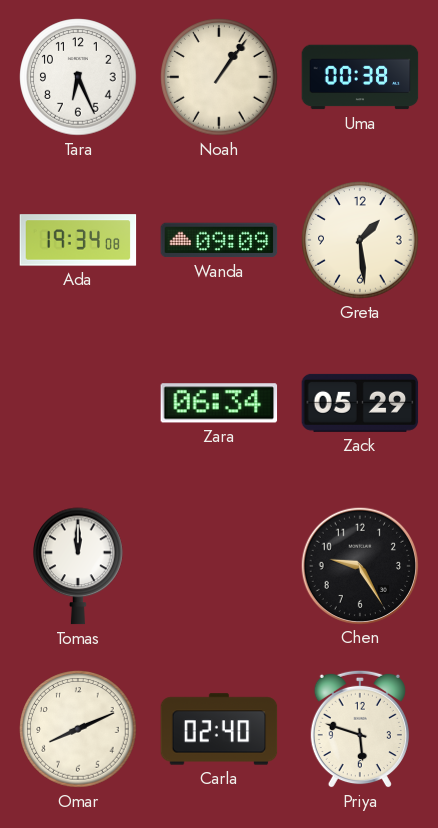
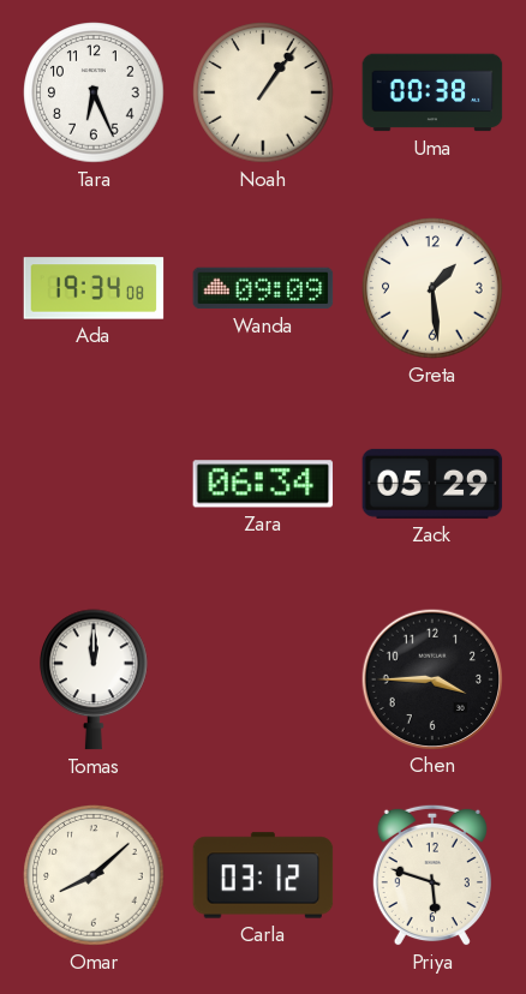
Chen: 9:25 -> 3:45 (431, 678)
Omar: 8:11 -> 8:08 (94, 875)
Carla: 02:40 -> 03:12 (263, 875)
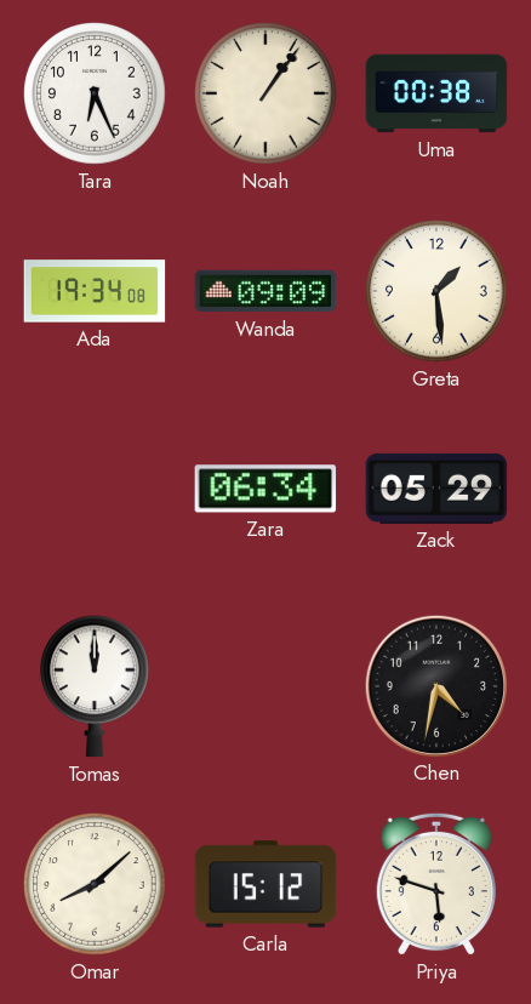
Chen: 3:45 -> 4:32 (435, 685)
Carla: 03:12 -> 15:12 (265, 884)
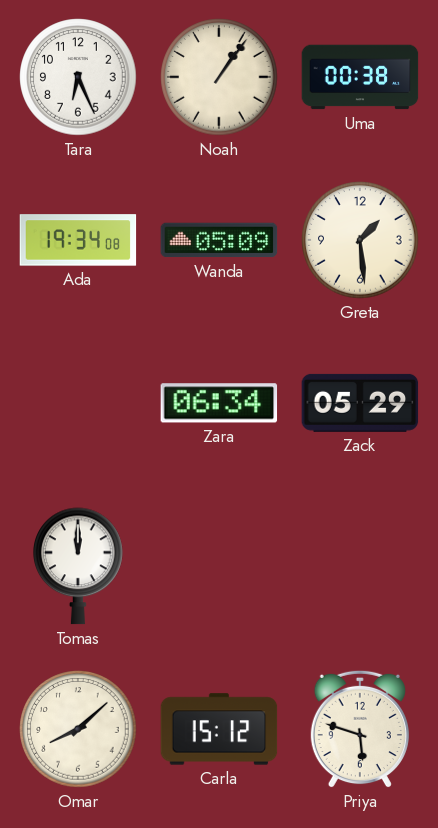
Wanda: 09:09 -> 05:09 (219, 240)
Chen: 4:32 -> none (435, 685)
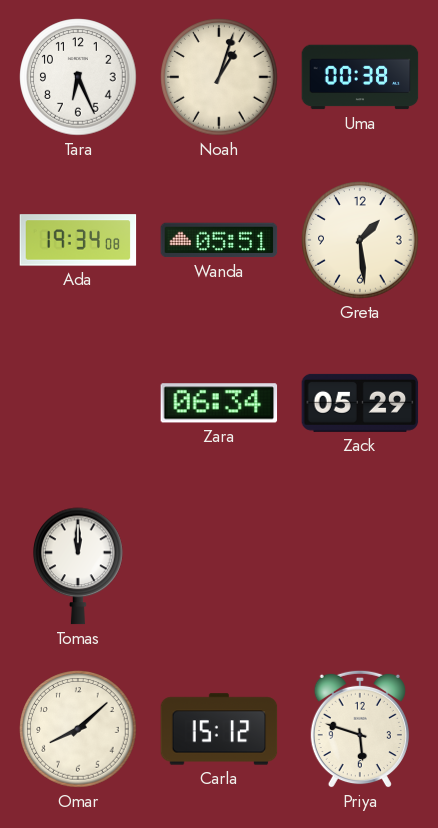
Noah: 1:06 -> 1:03 (219, 77)
Wanda: 05:09 -> 05:51 (219, 240)
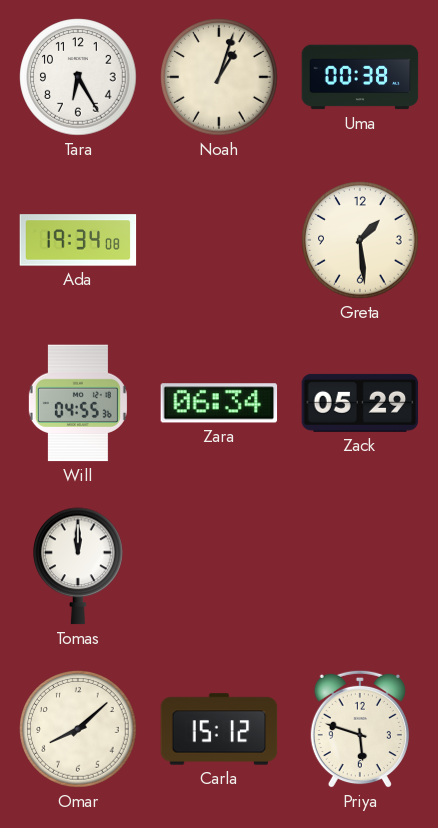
Tara: 6:26 -> 6:25 (78, 77)
Wanda: 05:51 -> none (219, 240)
Will: none -> 04:55 (78, 403)
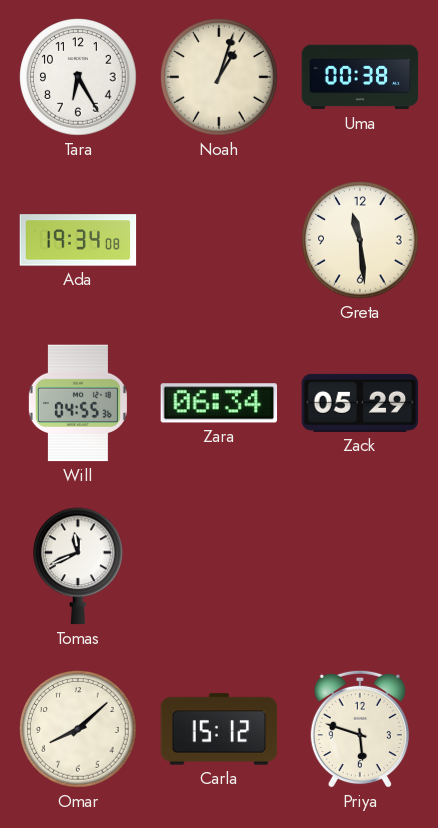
Greta: 1:29 -> 11:29 (360, 240)
Tomas: 12:00 -> 11:41 (79, 566)
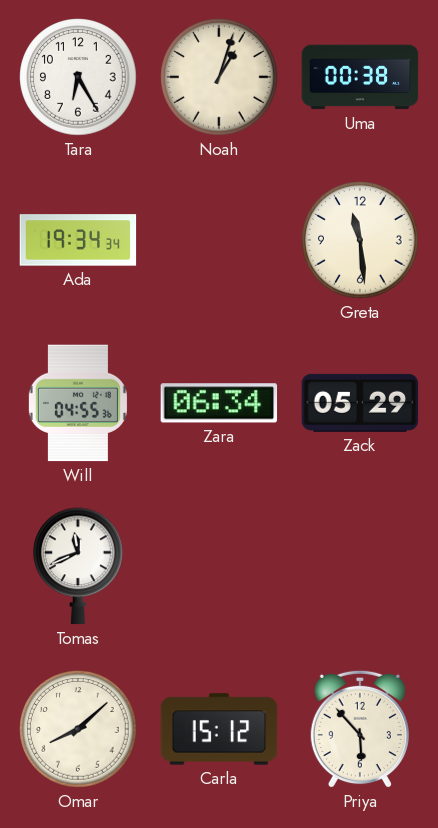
Ada: 19:34:08 -> 19:34:34 (78, 240)
Priya: 5:48 -> 5:53 (360, 729)
